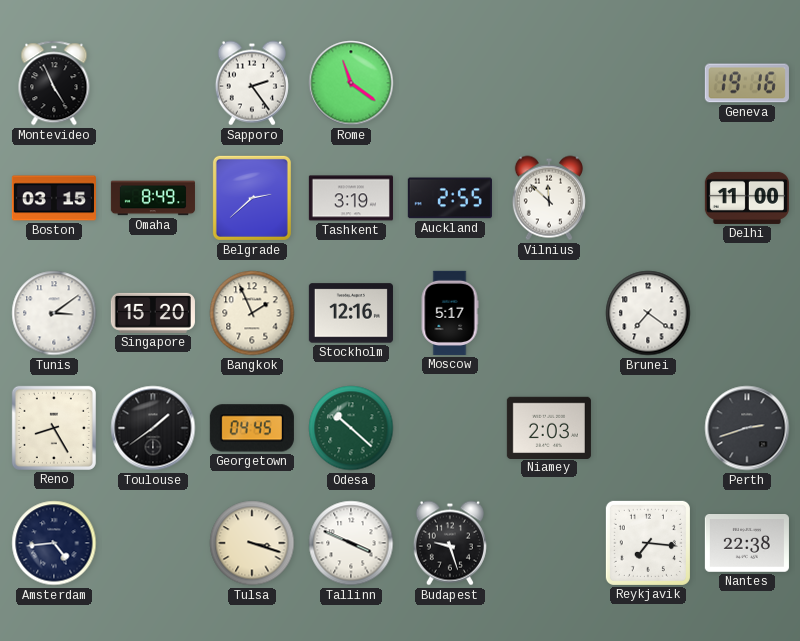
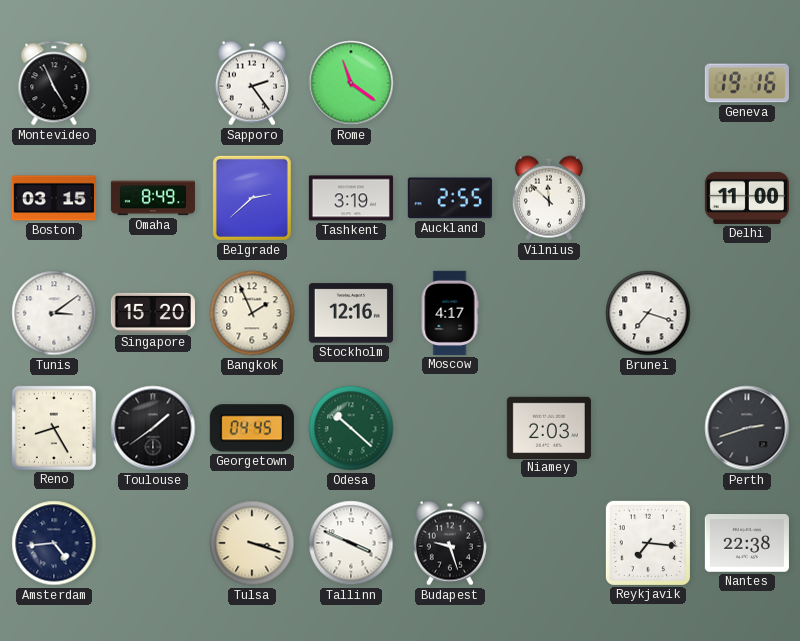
Moscow: 5:17 -> 4:17 (450, 313)
Brunei: 7:21 -> 7:18 (648, 313)
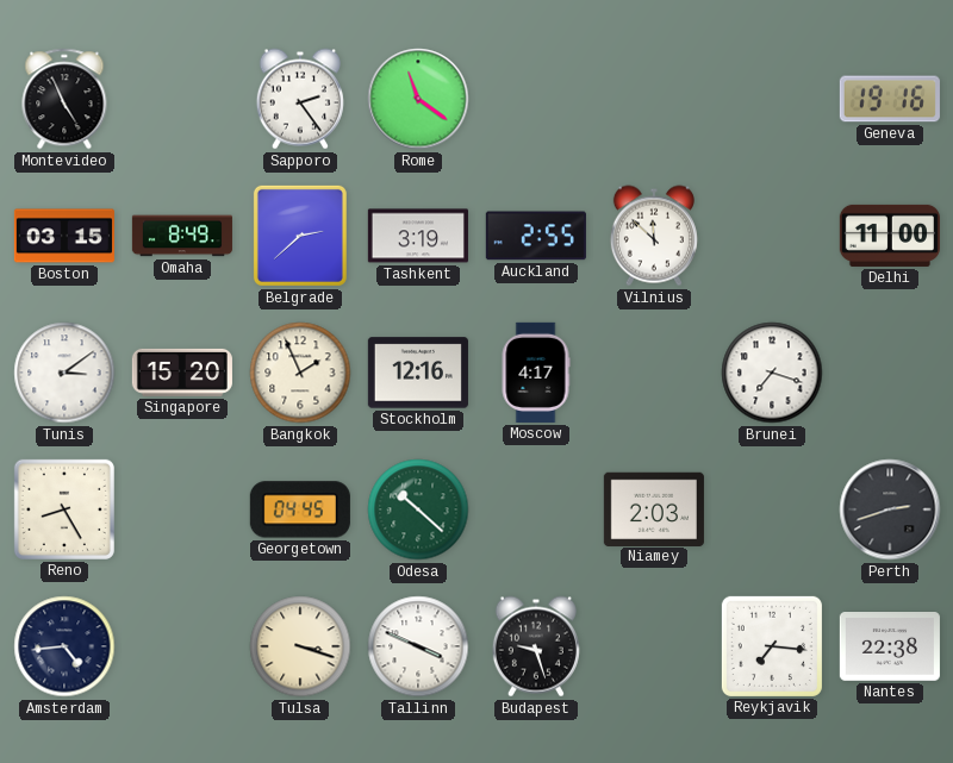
Toulouse: 1:39 -> none (153, 428)
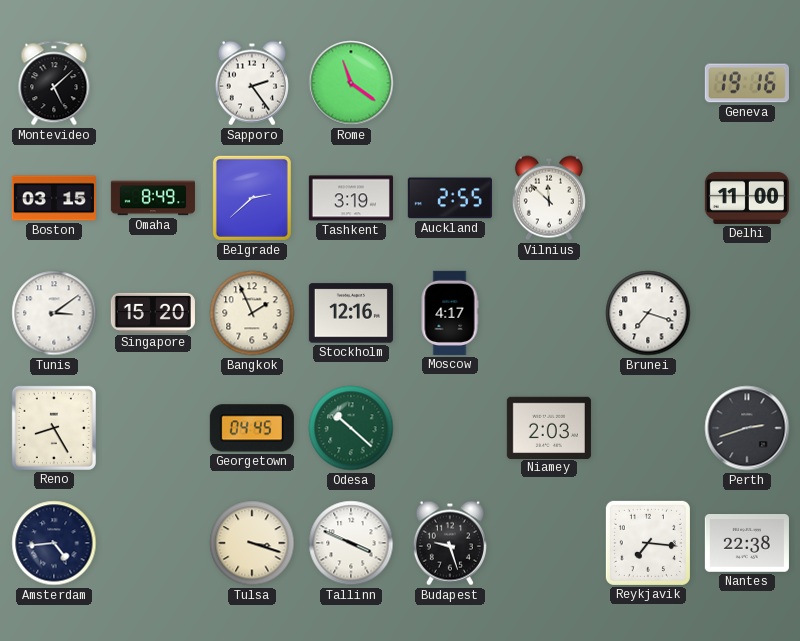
Montevideo: 4:56 -> 5:08 (54, 83)
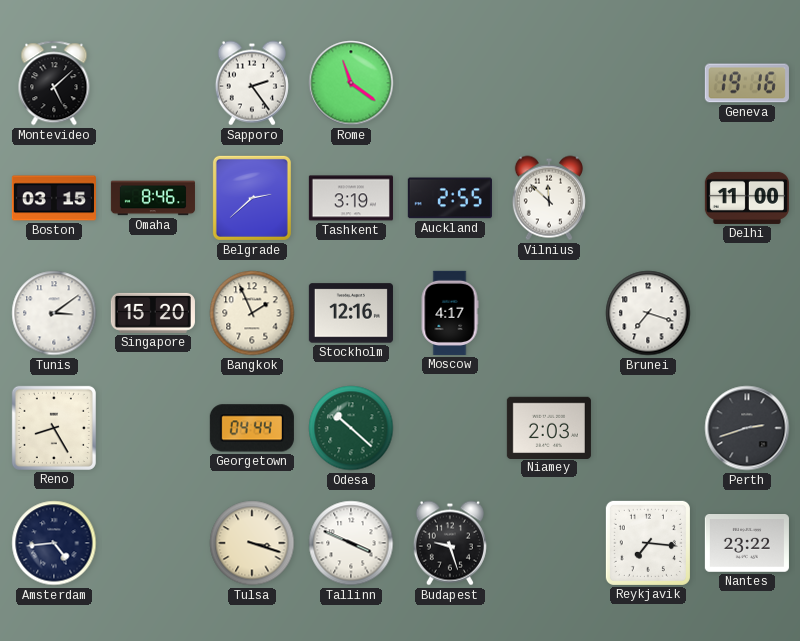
Omaha: 8:49 -> 8:46 (153, 198)
Georgetown: 04:45 -> 04:44 (252, 428)
Nantes: 22:38 -> 23:22 (747, 544)
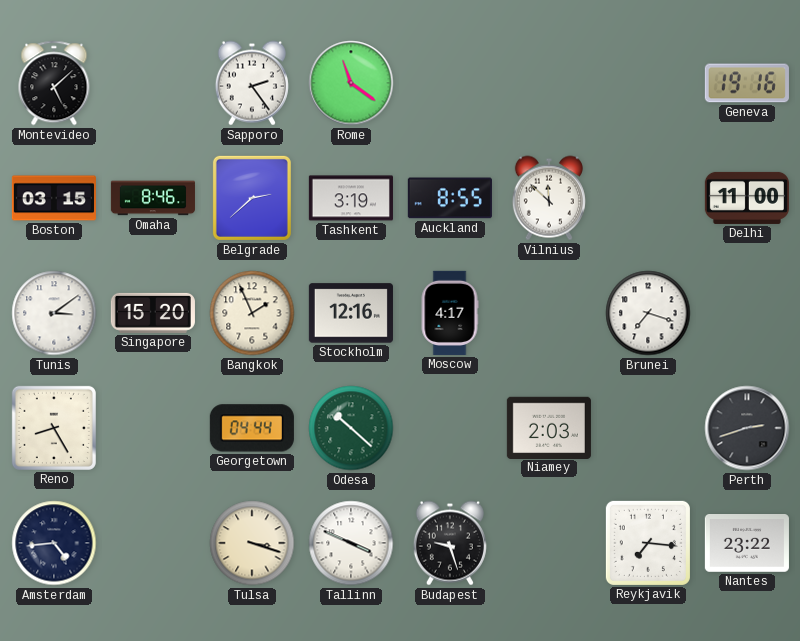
Auckland: 2:55 -> 8:55 (450, 198)
